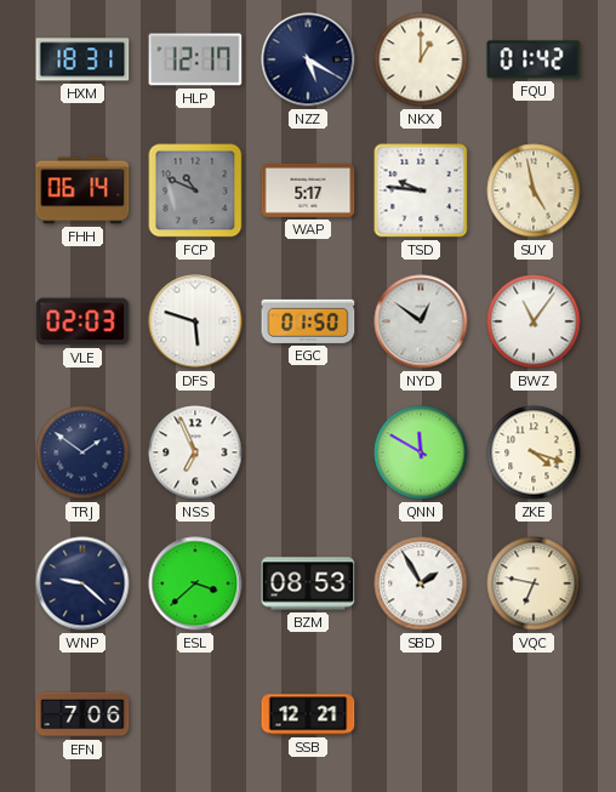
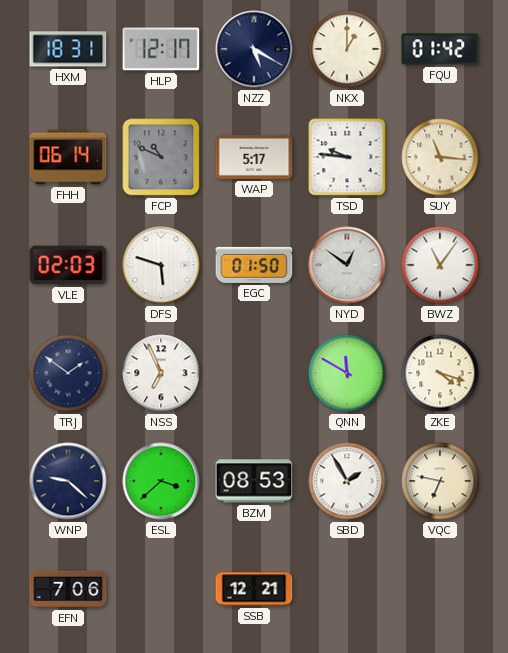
SUY: 4:58 -> 11:16 (440, 157)
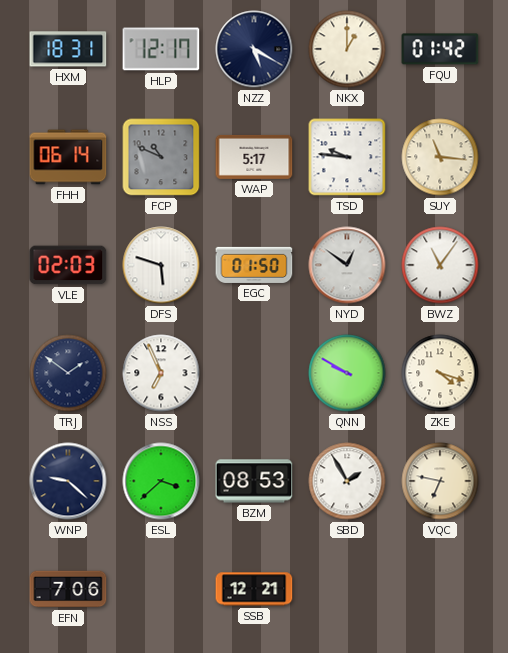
QNN: 11:50 -> 9:50 (347, 373)
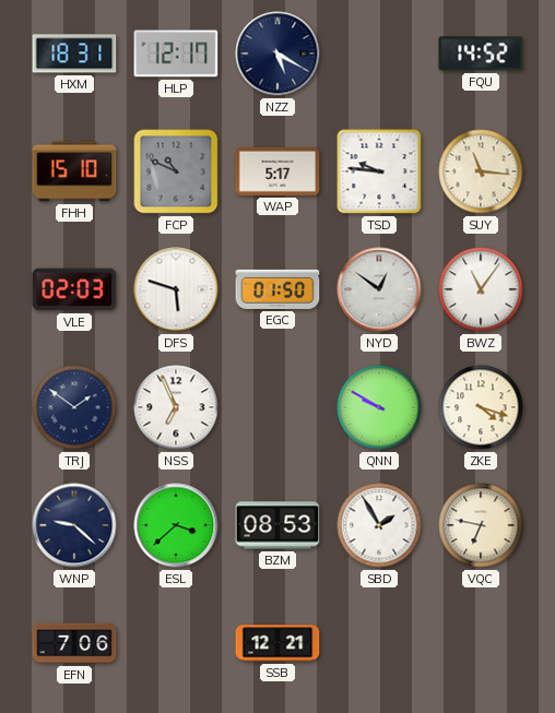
NKX: 1:00 -> none (347, 49)
FQU: 01:42 -> 14:52 (481, 54)
FHH: 06:14 -> 15:10 (74, 171)
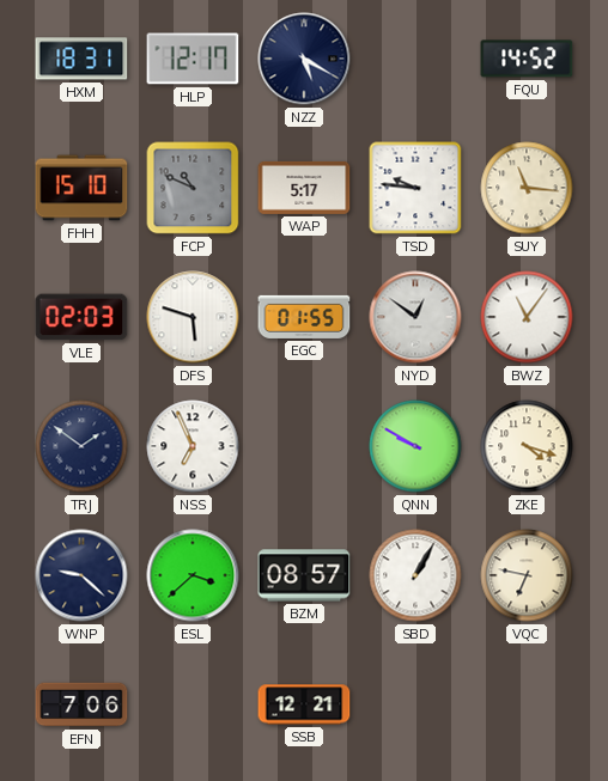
EGC: 01:50 -> 01:55 (304, 317)
BZM: 08:53 -> 08:57 (304, 575)
SBD: 1:55 -> 1:05 (415, 575)
